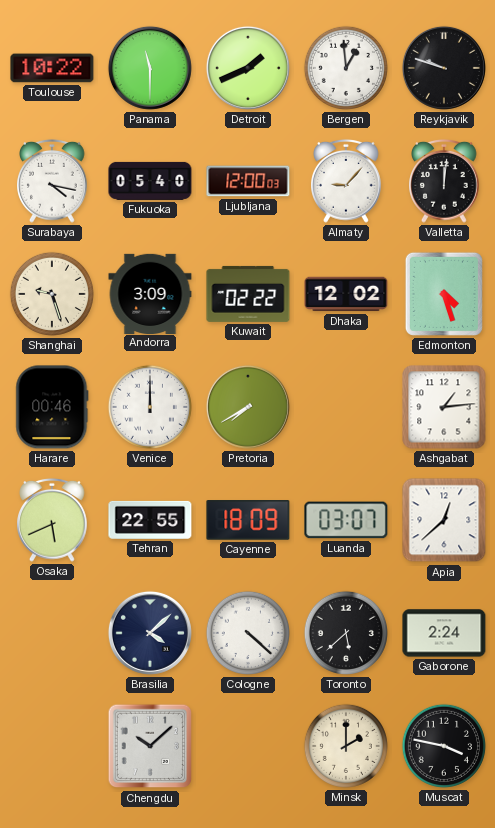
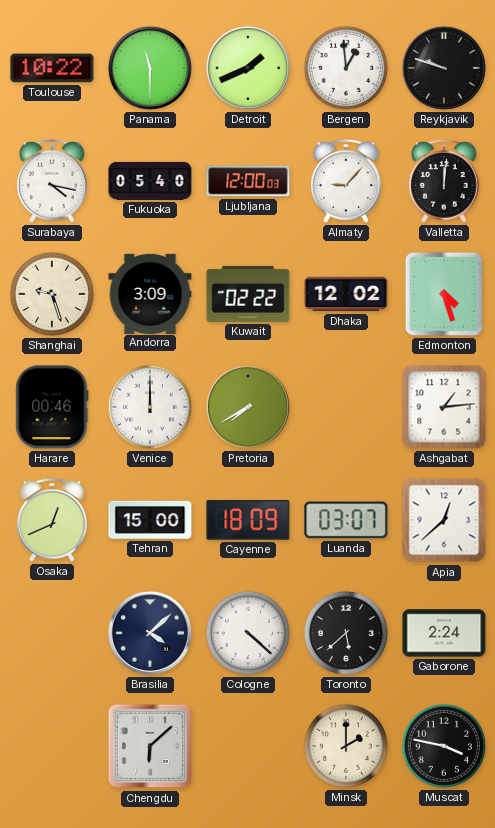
Osaka: 5:41 -> 12:41 (53, 520)
Tehran: 22:55 -> 15:00 (150, 520)
Chengdu: 10:08 -> 6:08 (150, 746)
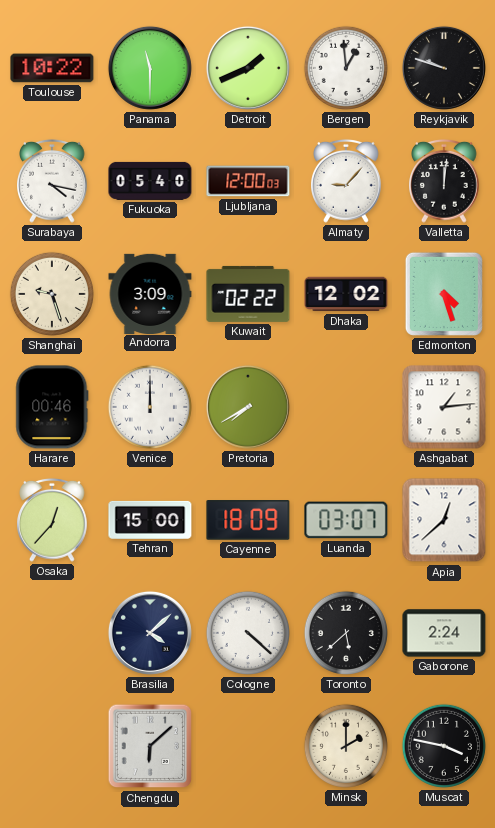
Osaka: 12:41 -> 12:37 (53, 520)
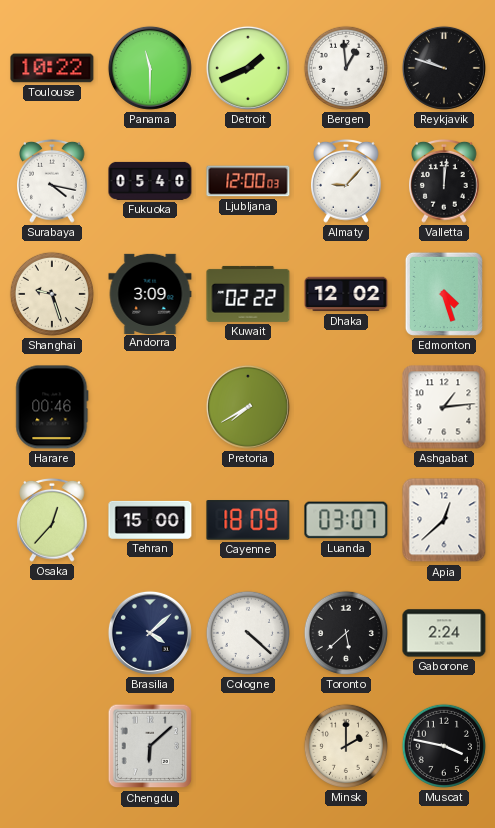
Venice: 12:00 -> none (150, 407)
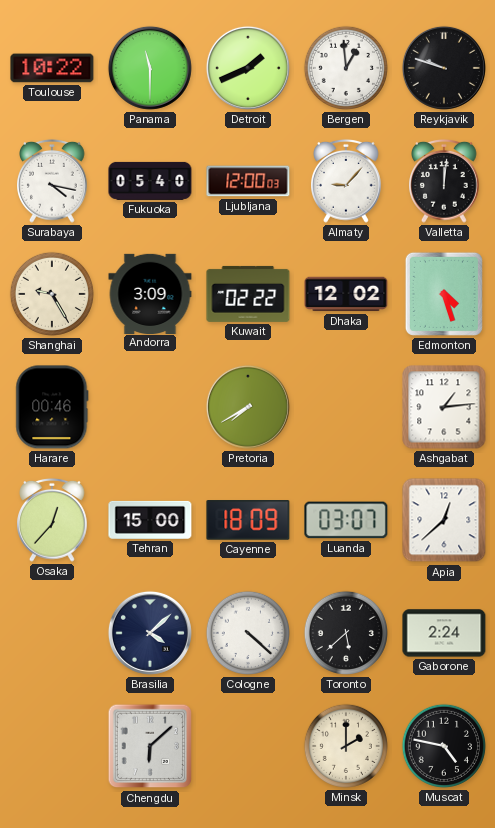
Shanghai: 9:27 -> 9:25 (52, 294)
Muscat: 3:47 -> 4:47 (444, 746)
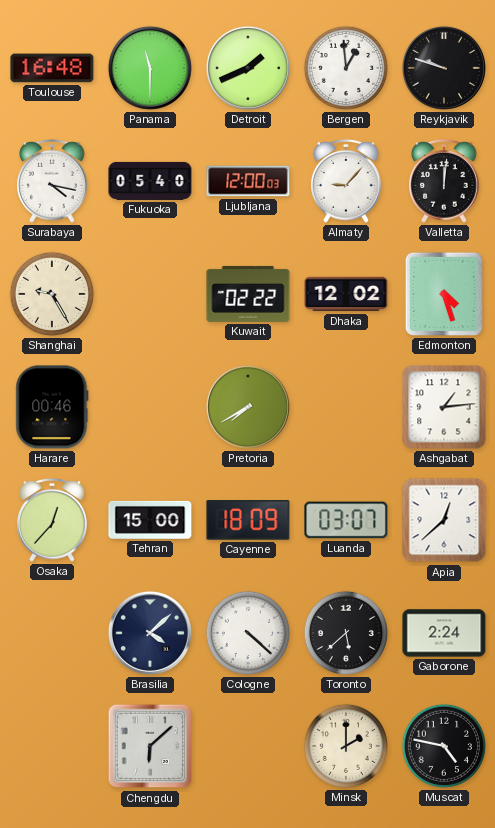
Toulouse: 10:22 -> 16:48 (52, 68)
Andorra: 3:09 -> none (150, 293)
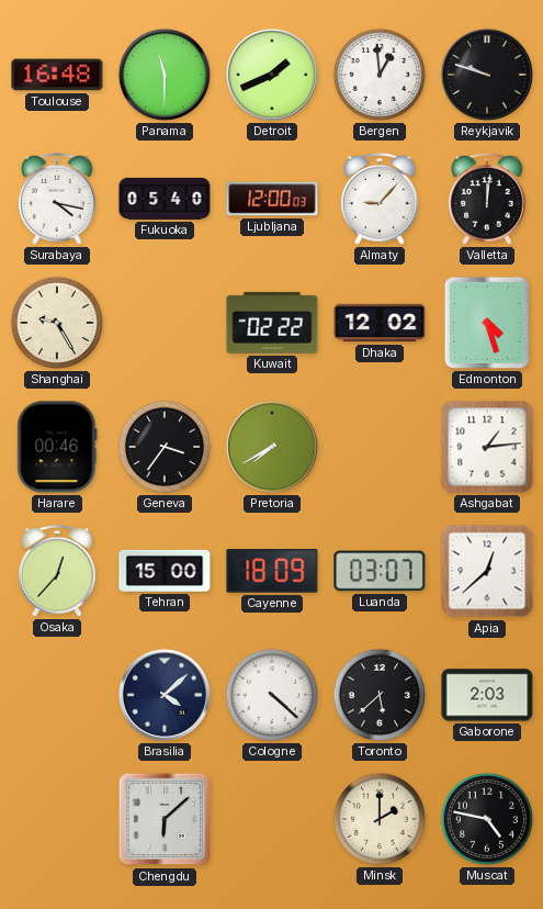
Geneva: none -> 3:36 (165, 447)
Gaborone: 2:24 -> 2:03 (487, 695)
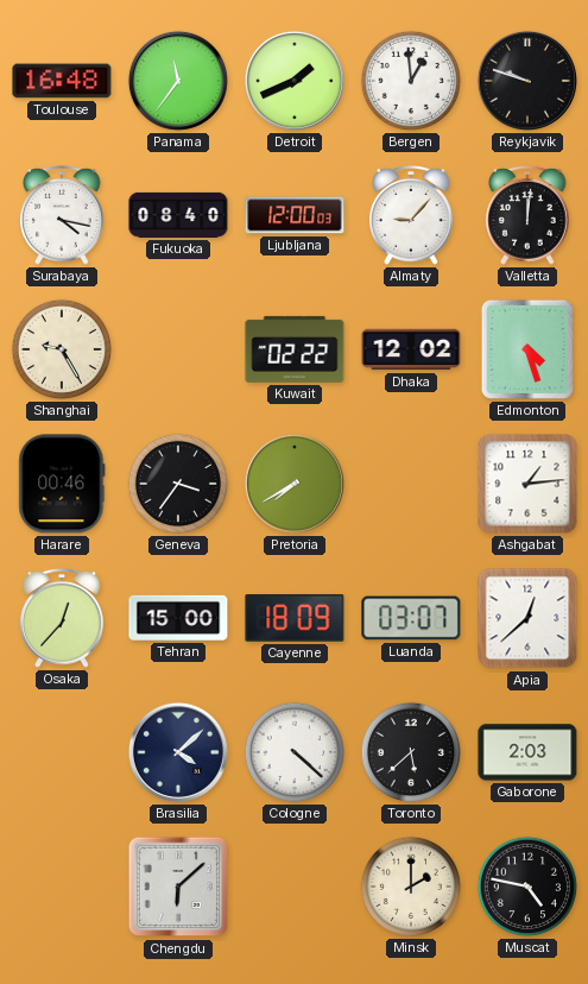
Panama: 11:30 -> 11:36 (178, 81)
Fukuoka: 05:40 -> 08:40 (178, 215)
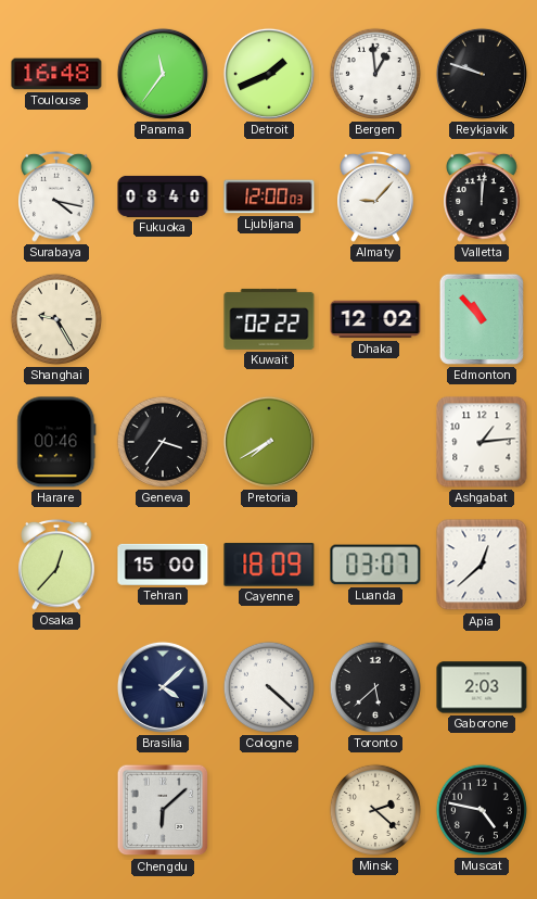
Edmonton: 4:27 -> 10:53 (482, 319)
Minsk: 2:00 -> 2:22 (375, 810)
